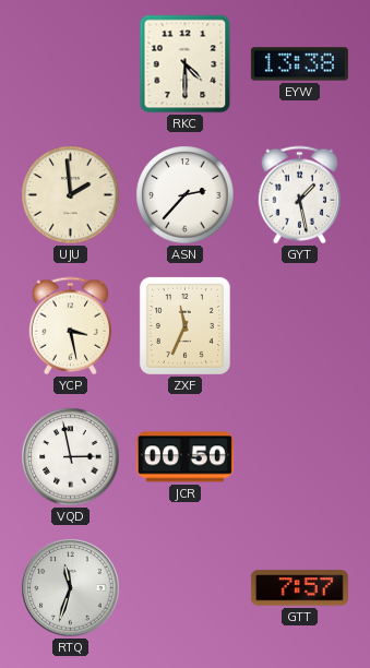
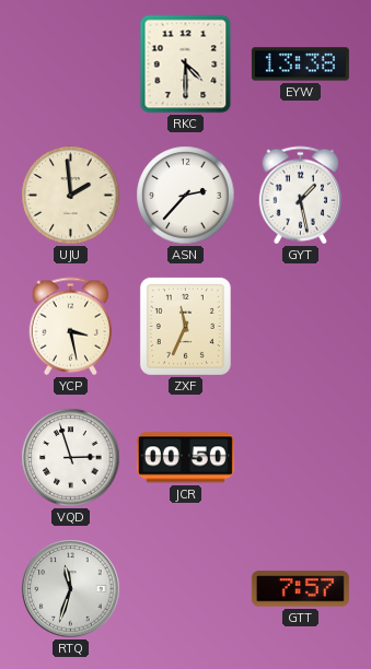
VQD: 2:58 -> 2:57 (71, 458)
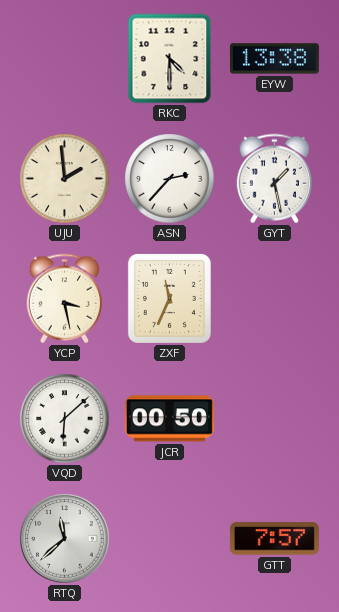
VQD: 2:57 -> 6:08 (65, 419)
RTQ: 11:33 -> 11:38 (65, 539)
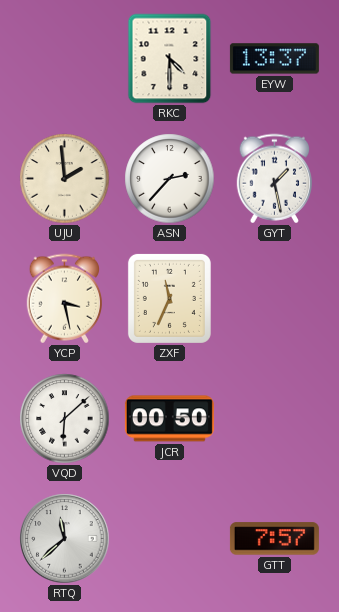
EYW: 13:38 -> 13:37 (274, 59)
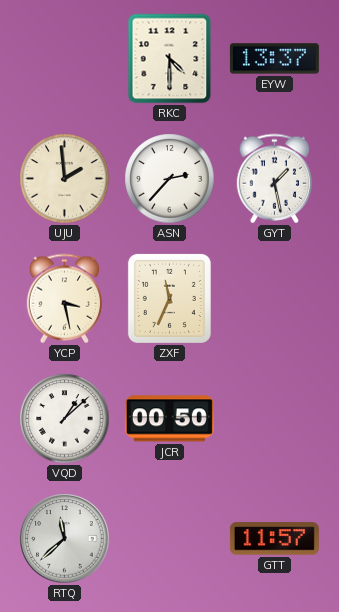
VQD: 6:08 -> 1:08 (65, 419)
GTT: 7:57 -> 11:57 (274, 539)
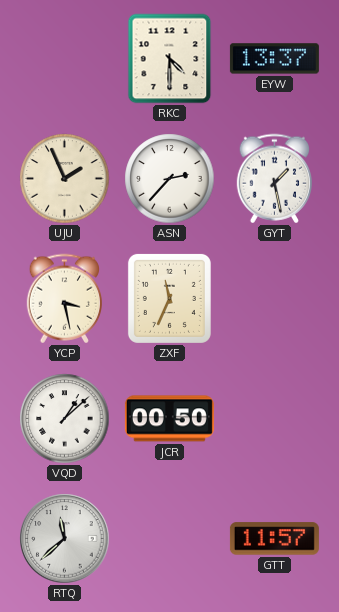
UJU: 1:59 -> 1:56 (65, 179)
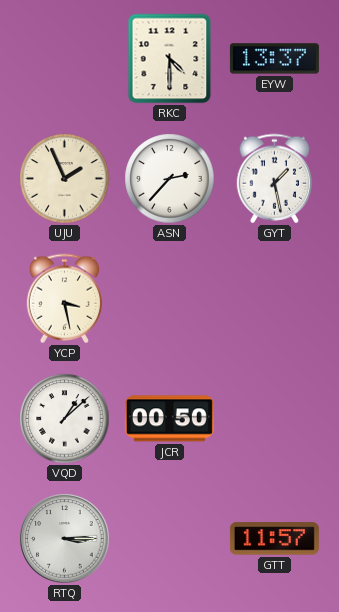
ZXF: 11:34 -> none (169, 298)
RTQ: 11:38 -> 3:15 (65, 539)
